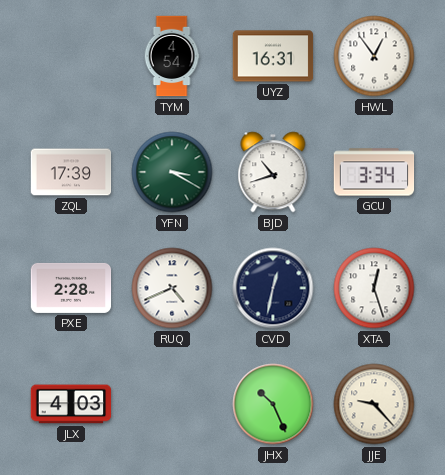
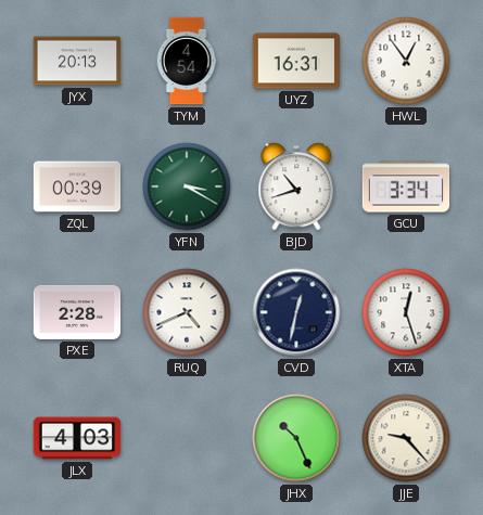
JYX: none -> 20:13 (77, 61)
ZQL: 17:39 -> 00:39 (77, 186)
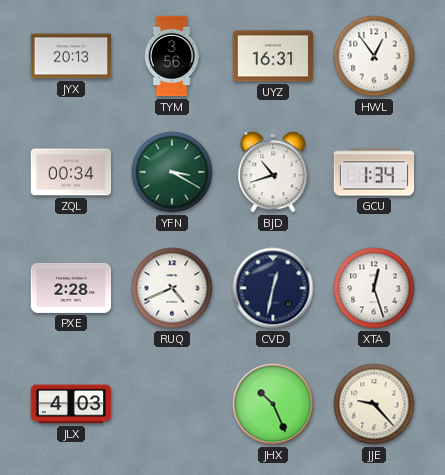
TYM: 4:54 -> 3:56 (172, 56)
ZQL: 00:39 -> 00:34 (71, 172)
GCU: 3:34 -> 1:34 (374, 172)
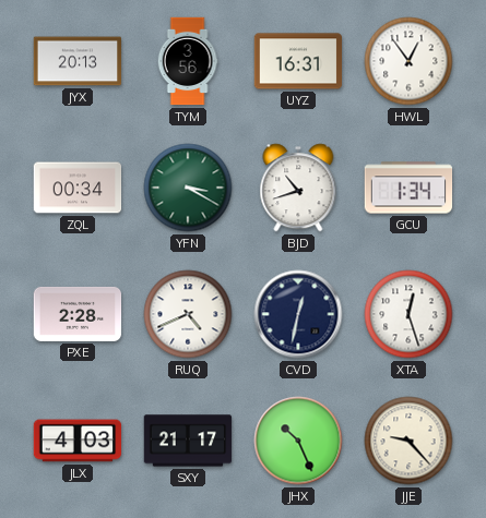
SXY: none -> 21:17 (188, 441)
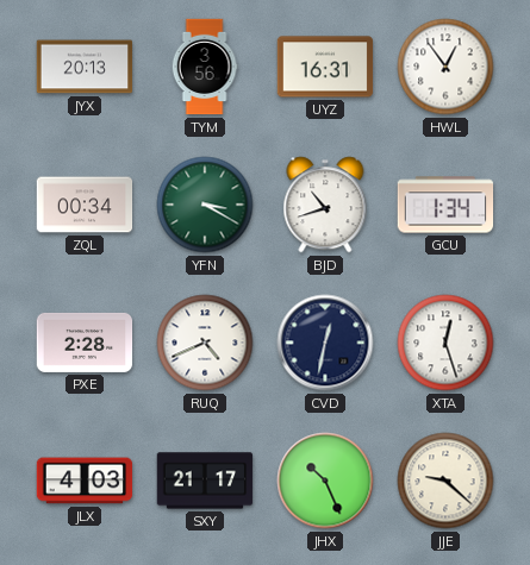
JJE: 9:23 -> 9:22 (445, 481)
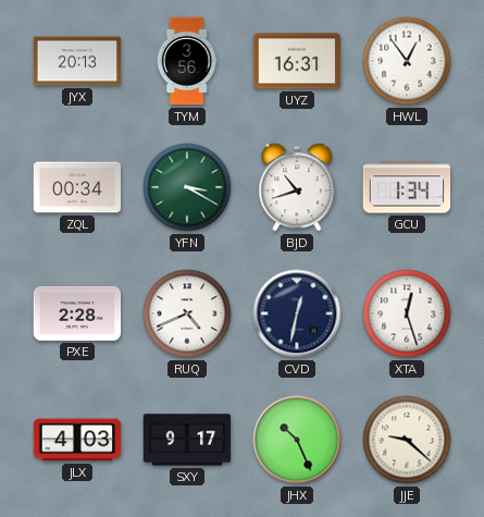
SXY: 21:17 -> 9:17 (187, 440)
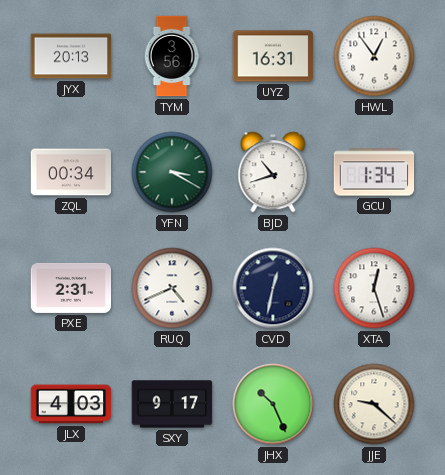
PXE: 2:28 -> 2:31 (71, 288)
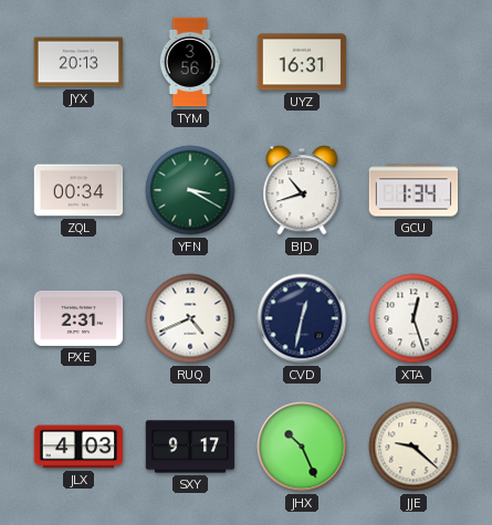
HWL: 12:54 -> none (374, 56)
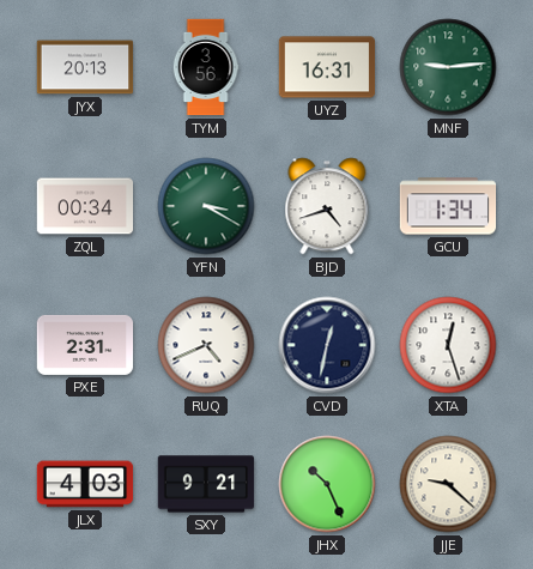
MNF: none -> 9:14 (448, 67)
BJD: 10:42 -> 4:42 (327, 206)
SXY: 9:17 -> 9:21 (206, 484)
